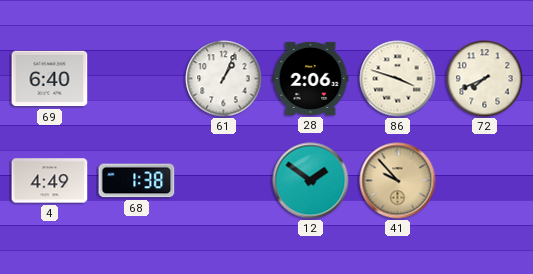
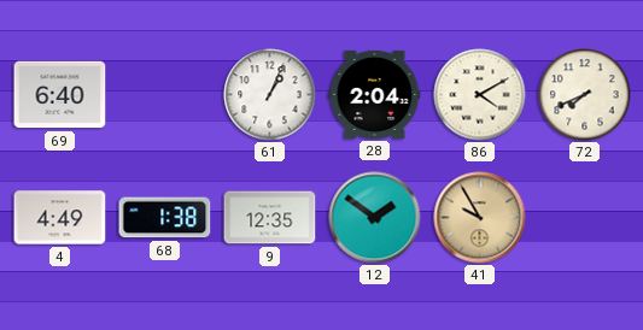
28: 2:06 -> 2:04 (375, 94)
86: 3:48 -> 4:10 (480, 95)
9: none -> 12:35 (270, 218)
41: 9:53 -> 9:55 (480, 218)
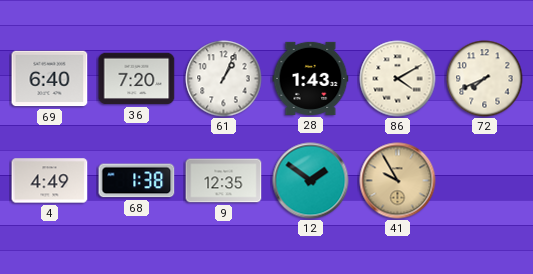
36: none -> 7:20 (137, 79)
28: 2:04 -> 1:43 (311, 78)
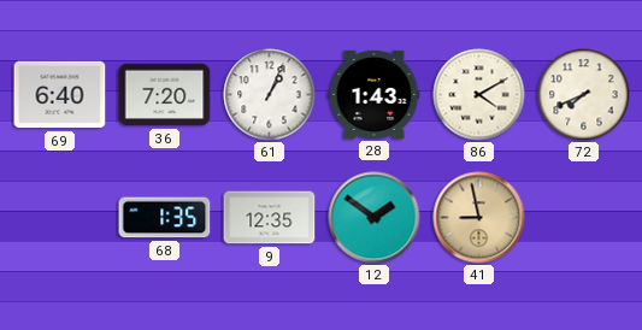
4: 4:49 -> none (50, 181)
68: 1:38 -> 1:35 (165, 218)
41: 9:55 -> 8:58 (479, 218)
